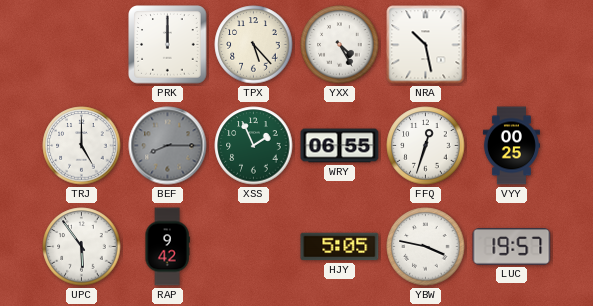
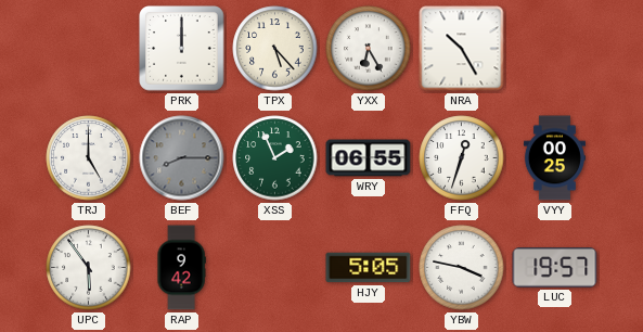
YXX: 4:25 -> 6:25 (369, 49)
NRA: 10:28 -> 10:25 (462, 49)
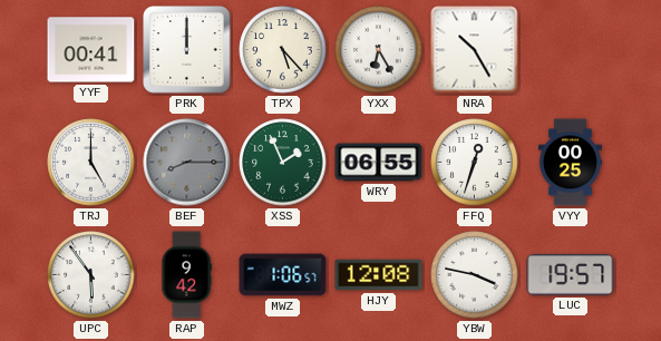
YYF: none -> 00:41 (91, 50)
MWZ: none -> 1:06 (283, 275)
HJY: 5:05 -> 12:08 (379, 275)
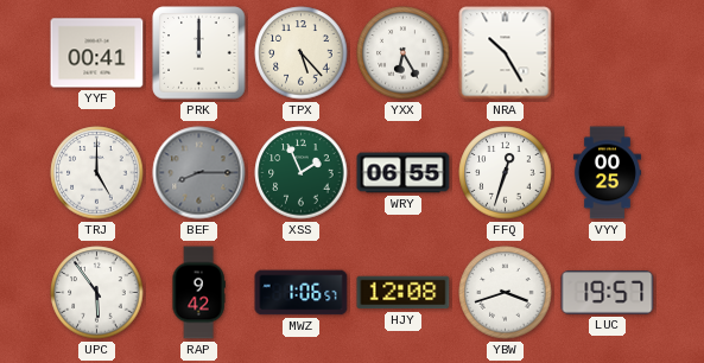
YBW: 3:47 -> 3:42 (506, 293)
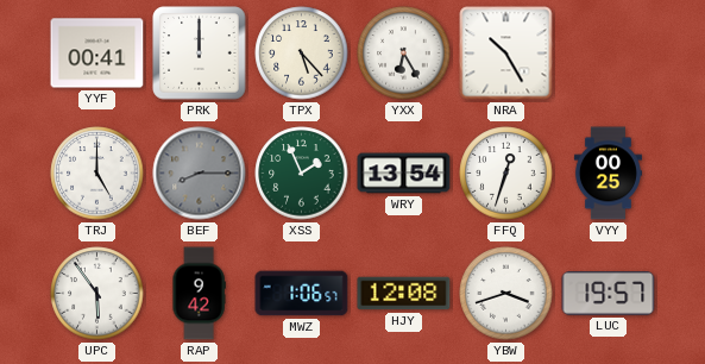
WRY: 06:55 -> 13:54 (404, 174)
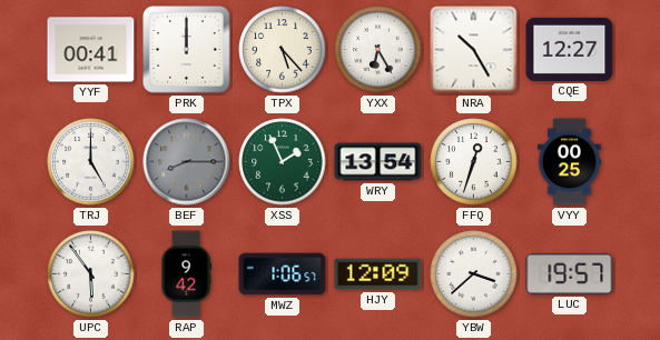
CQE: none -> 12:27 (570, 49)
HJY: 12:08 -> 12:09 (378, 274)
YBW: 3:42 -> 3:38 (474, 274)
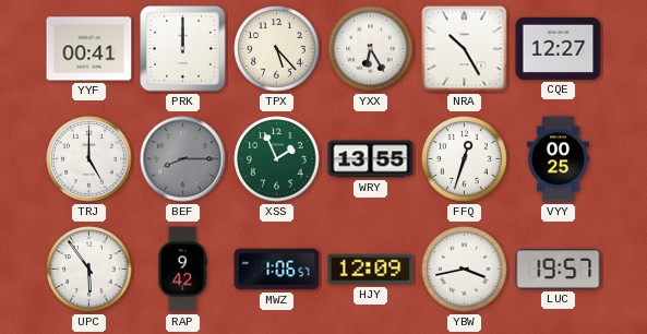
WRY: 13:54 -> 13:55 (371, 159)
YBW: 3:38 -> 3:43 (465, 270)
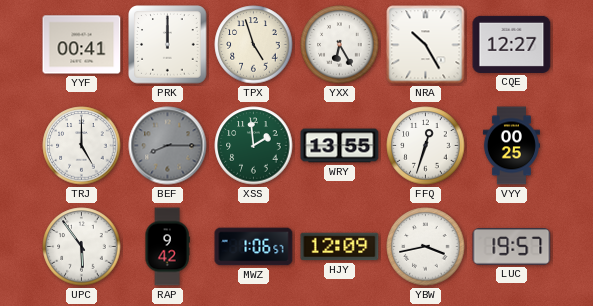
TPX: 5:23 -> 4:57 (254, 45)
XSS: 1:56 -> 1:59 (254, 146)
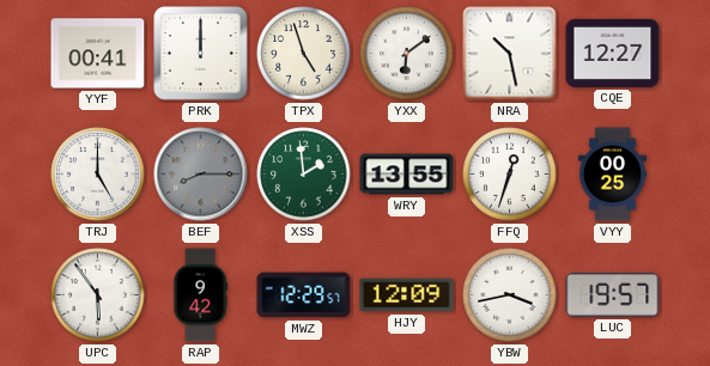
YXX: 6:25 -> 6:09 (407, 54)
NRA: 10:25 -> 10:28 (510, 54)
MWZ: 1:06 -> 12:29 (304, 295)
